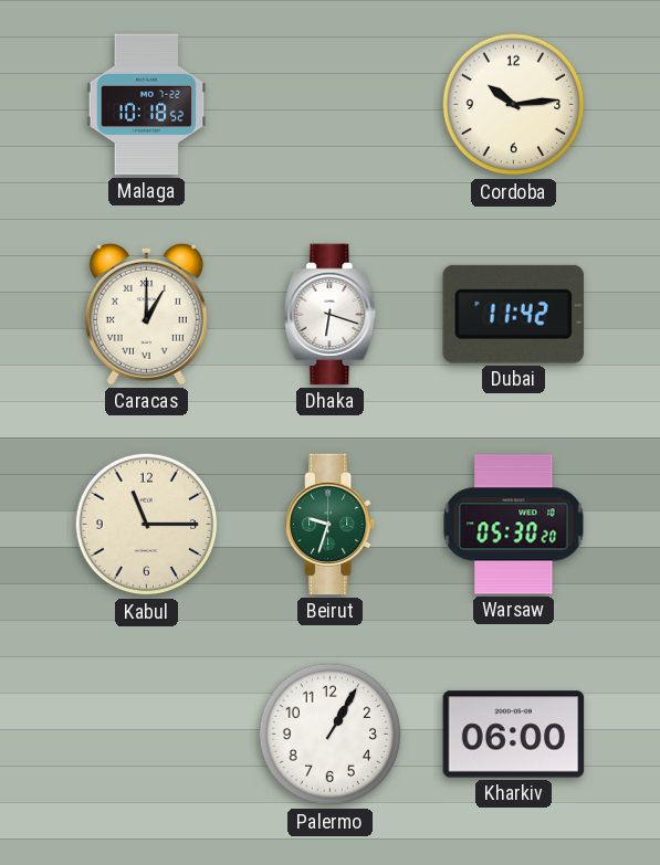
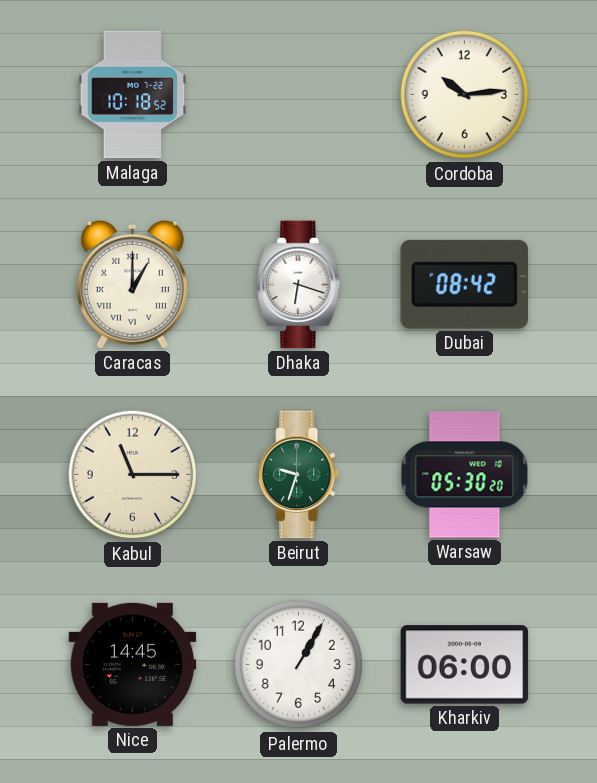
Dubai: 11:42 -> 08:42 (464, 284)
Nice: none -> 14:45 (133, 664)
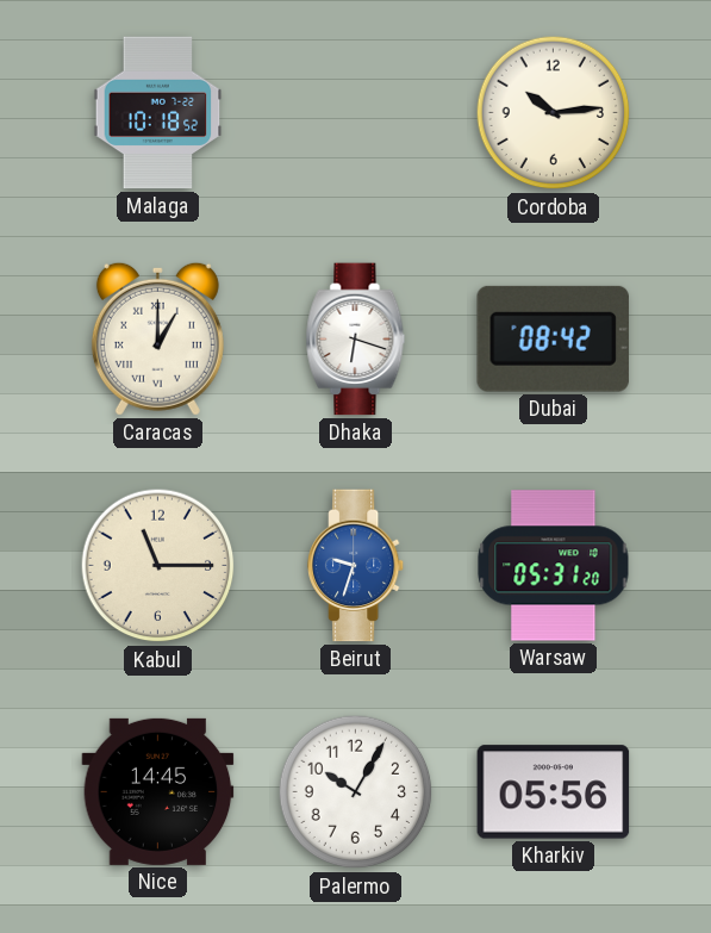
Beirut dial: green -> blue (357, 566)
Warsaw: 05:30 -> 05:31 (554, 566)
Palermo: 1:05 -> 10:05 (356, 792)
Kharkiv: 06:00 -> 05:56 (554, 792)
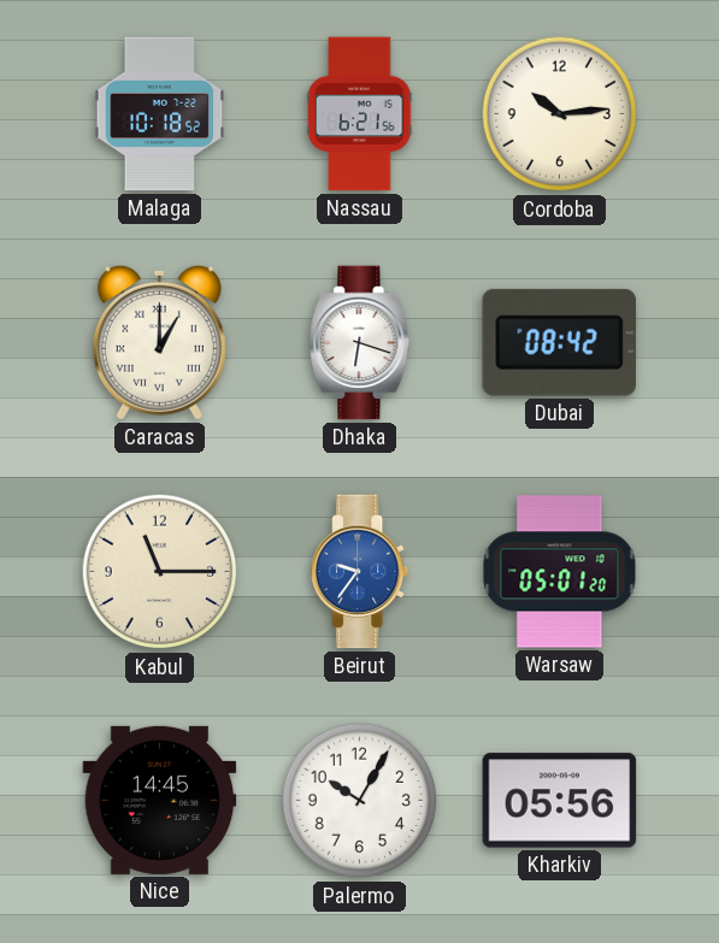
Nassau: none -> 6:21 (360, 114)
Beirut: 9:33 -> 9:36 (361, 572)
Warsaw: 05:31 -> 05:01 (560, 572)
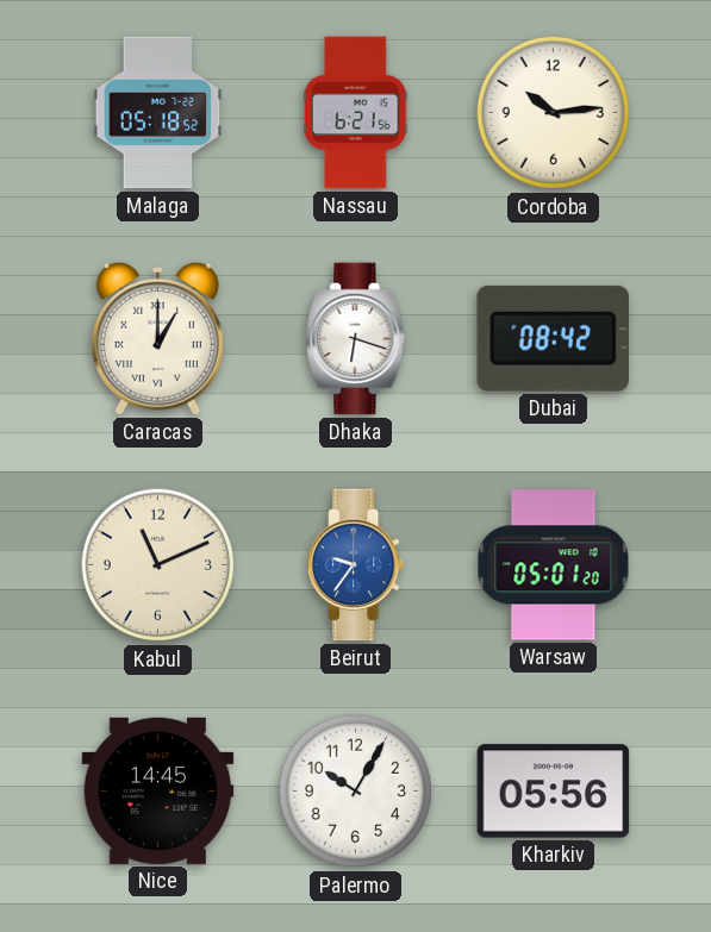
Malaga: 10:18 -> 05:18 (158, 113)
Kabul: 11:15 -> 11:11 (158, 565)
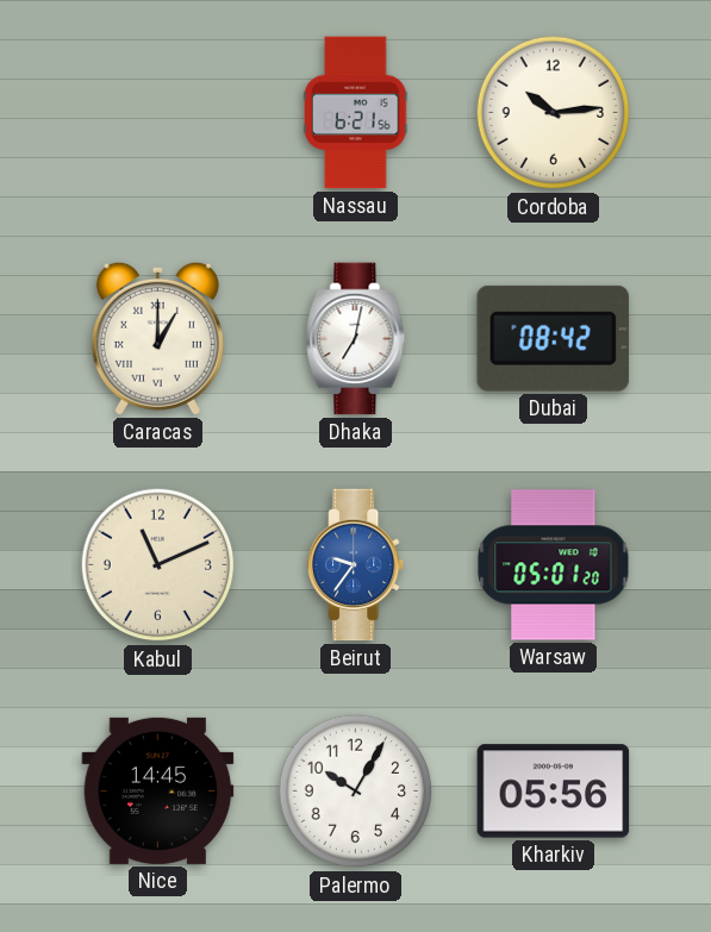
Malaga: 05:18 -> none (158, 113)
Dhaka: 6:18 -> 7:02 (356, 339)
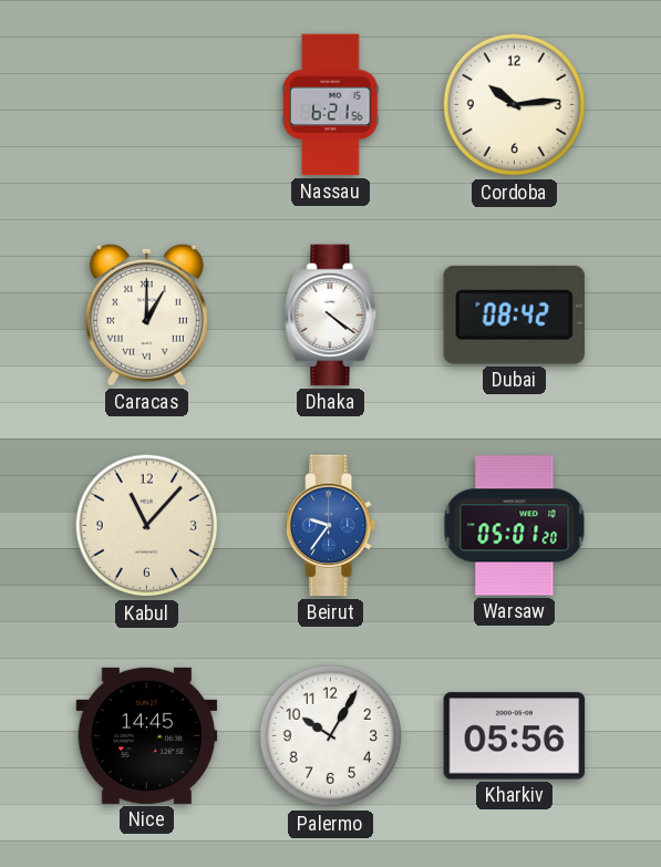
Dhaka: 7:02 -> 4:21 (331, 316)
Kabul: 11:11 -> 11:07 (147, 526)
